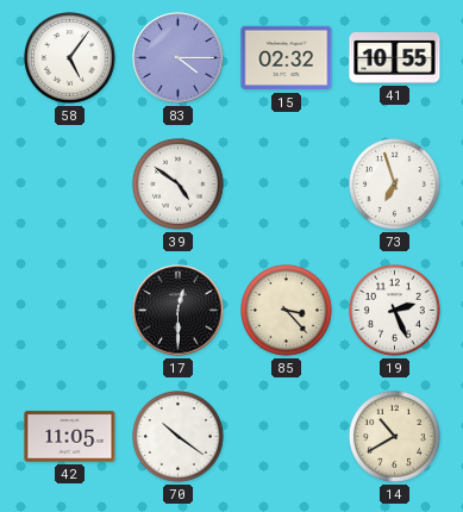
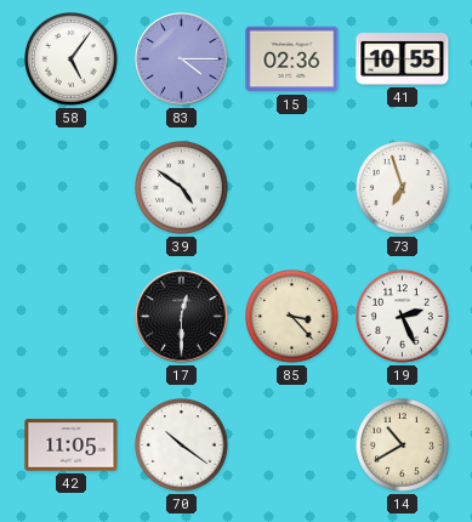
15: 02:32 -> 02:36 (292, 59)
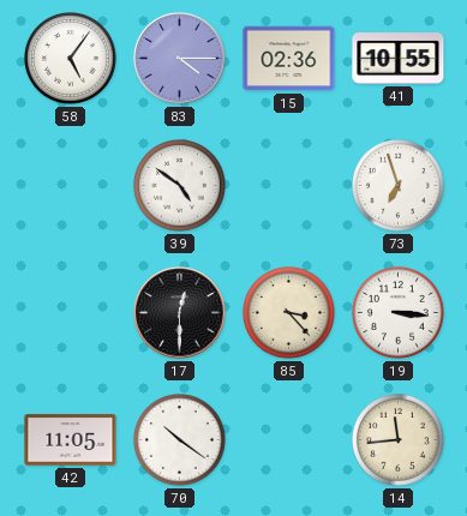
19: 2:26 -> 3:16 (399, 313)
14: 10:40 -> 11:44 (399, 440)
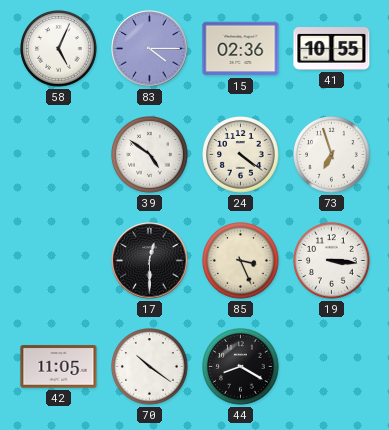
58: 5:06 -> 5:04 (59, 49)
24: none -> 4:21 (241, 155)
85: 3:23 -> 3:26 (241, 261)
44: none -> 8:20 (241, 367)
14: 11:44 -> none (399, 440)
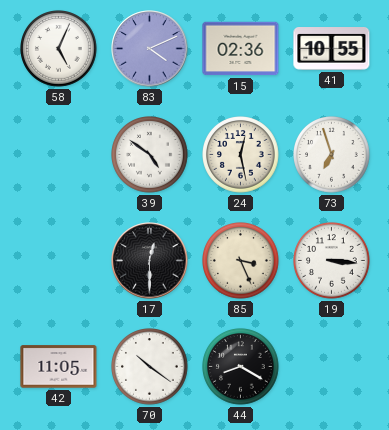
83: 4:15 -> 4:11 (150, 49)
24: 4:21 -> 12:28 (241, 155)
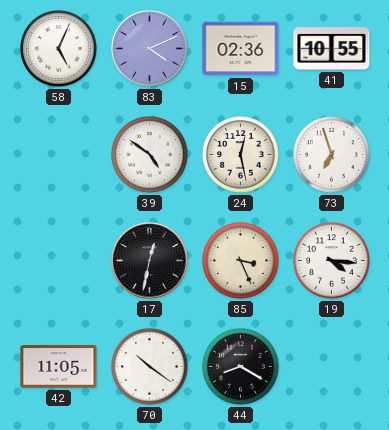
17: 12:30 -> 12:32 (150, 261)
19: 3:16 -> 4:16 (332, 261)
